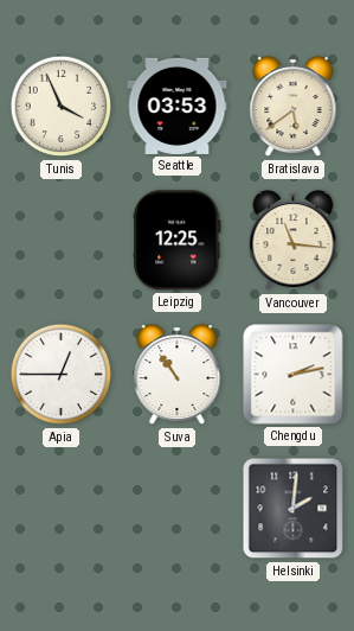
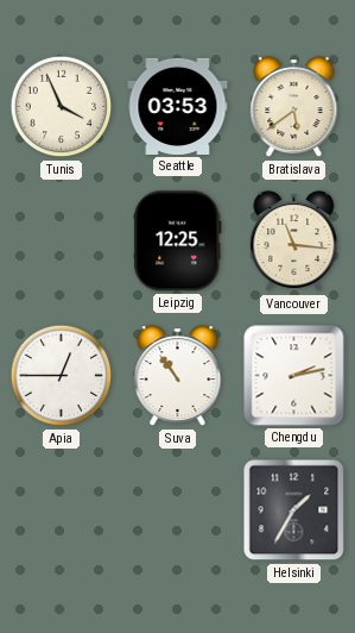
Helsinki: 2:01 -> 1:35 (294, 510)
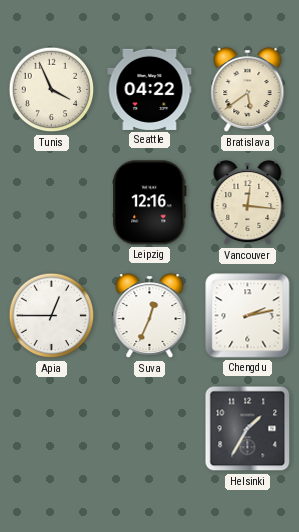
Seattle: 03:53 -> 04:22 (150, 89)
Leipzig: 12:25 -> 12:16 (150, 203)
Vancouver: 11:16 -> 12:16 (248, 203)
Suva: 10:54 -> 12:34 (150, 316)
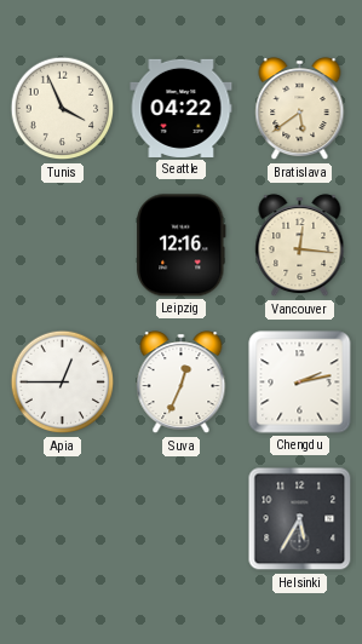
Helsinki: 1:35 -> 5:35 (300, 519)
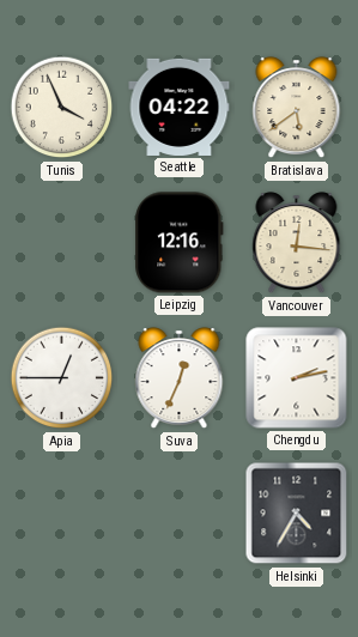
Helsinki: 5:35 -> 4:35 (297, 514)
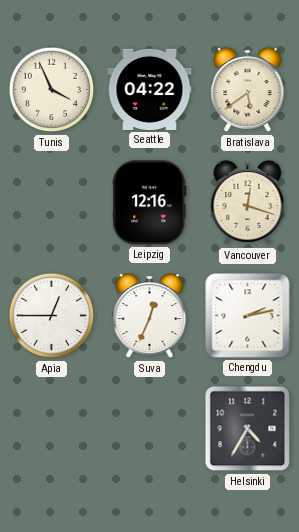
Vancouver: 12:16 -> 12:18 (248, 203)
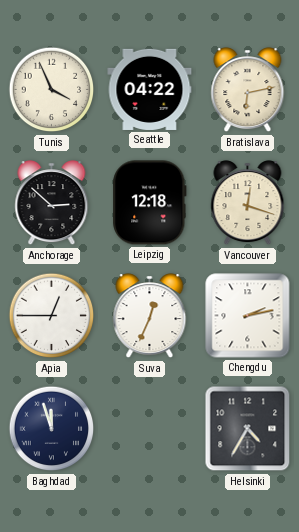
Bratislava: 5:39 -> 6:13 (248, 90)
Anchorage: none -> 2:52 (52, 203)
Leipzig: 12:16 -> 12:18 (150, 203)
Baghdad: none -> 11:57 (52, 429)
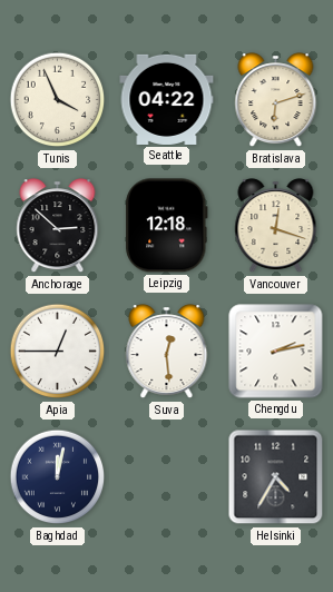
Bratislava: 6:13 -> 6:12 (276, 100)
Suva: 12:34 -> 12:29 (167, 352)
Baghdad: 11:57 -> 12:02 (58, 477)
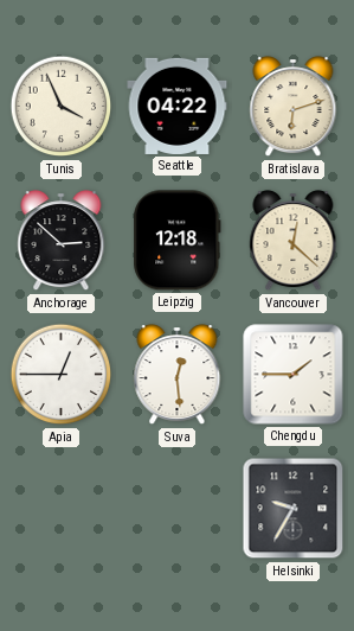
Vancouver: 12:18 -> 12:22 (294, 241)
Chengdu: 2:13 -> 1:45 (294, 375)
Baghdad: 12:02 -> none (58, 477)
Helsinki: 4:35 -> 9:35 (294, 509)
